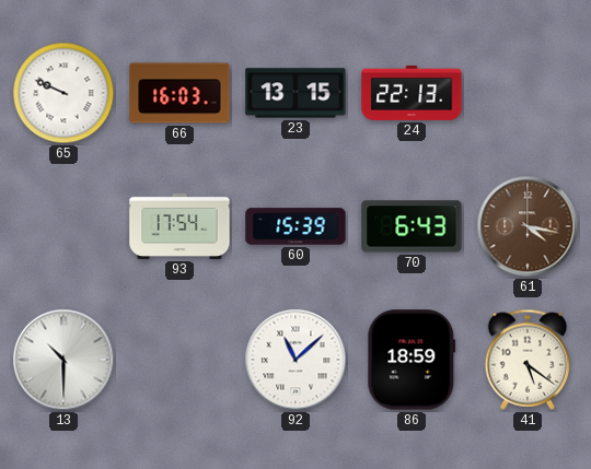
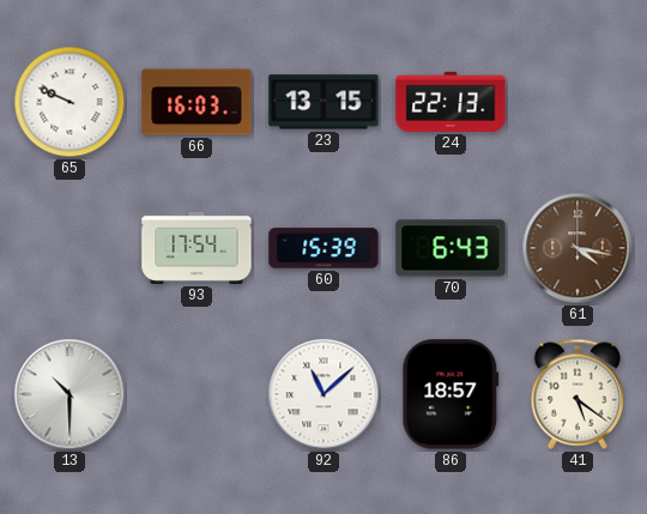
86: 18:59 -> 18:57 (451, 394)
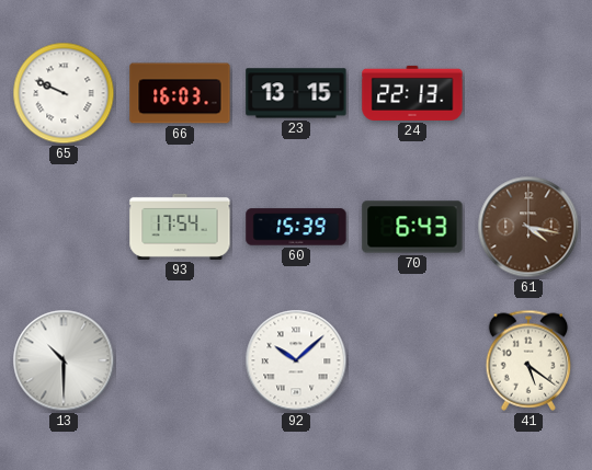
92: 11:08 -> 10:08 (296, 360)
86: 18:57 -> none (451, 394)
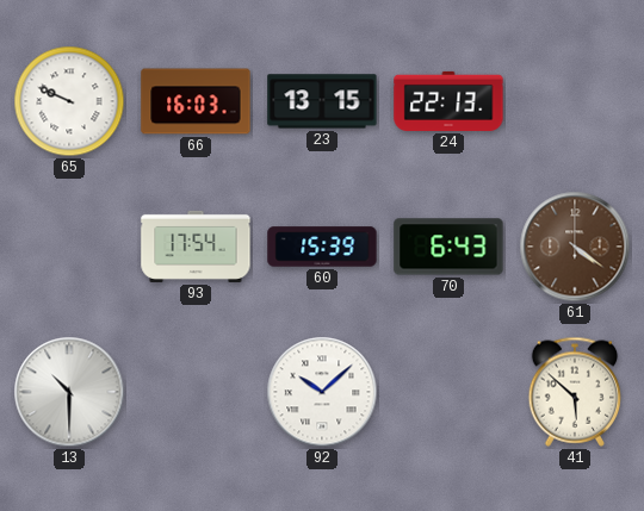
61: 4:17 -> 4:21 (575, 247)
41: 5:21 -> 5:52 (575, 392)
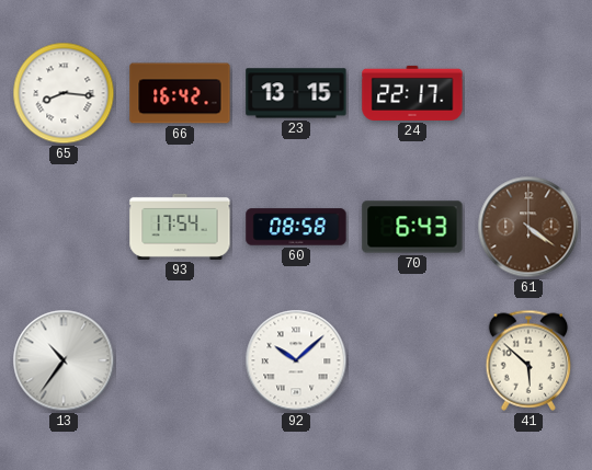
65: 9:49 -> 8:16 (64, 93)
66: 16:03 -> 16:42 (180, 93)
24: 22:13 -> 22:17 (412, 93)
60: 15:39 -> 08:58 (296, 227)
13: 10:30 -> 10:36 (64, 360)
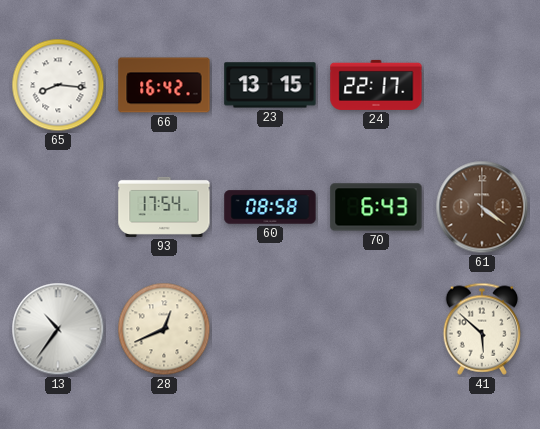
28: none -> 12:41 (164, 329)
92: 10:08 -> none (296, 360)
